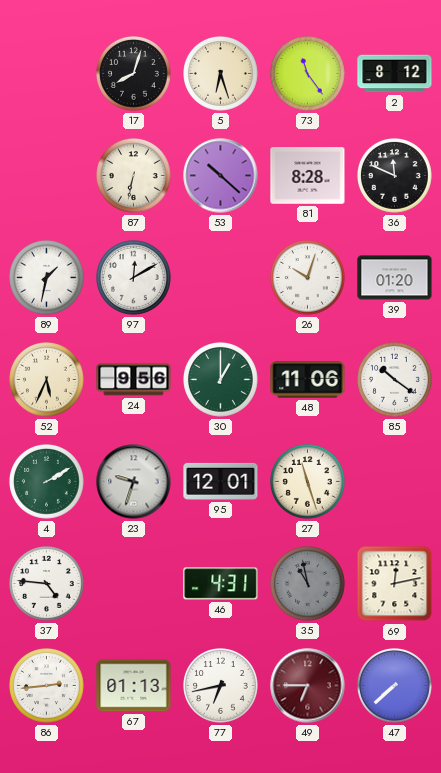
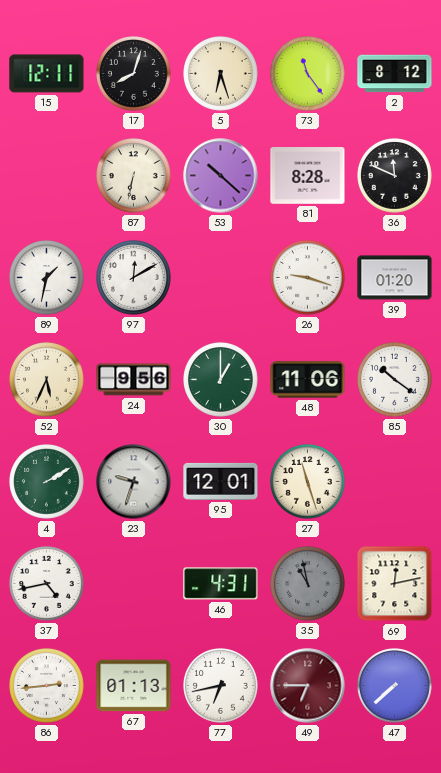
15: none -> 12:11 (47, 74)
26: 10:03 -> 9:18 (308, 278)
37: 4:46 -> 4:43 (47, 584)
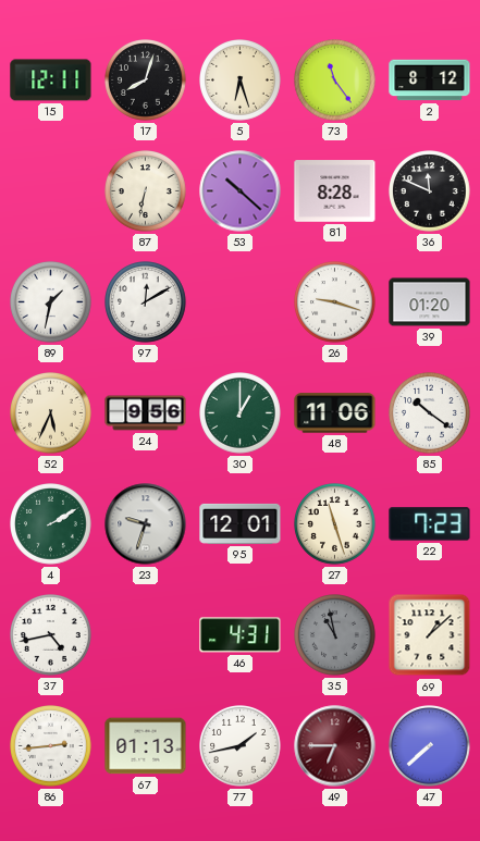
22: none -> 7:23 (430, 524)
69: 12:13 -> 1:08 (430, 635)
77: 6:43 -> 1:43 (241, 746)
